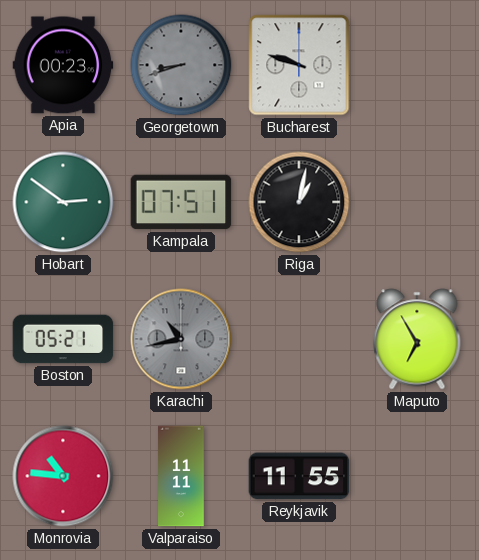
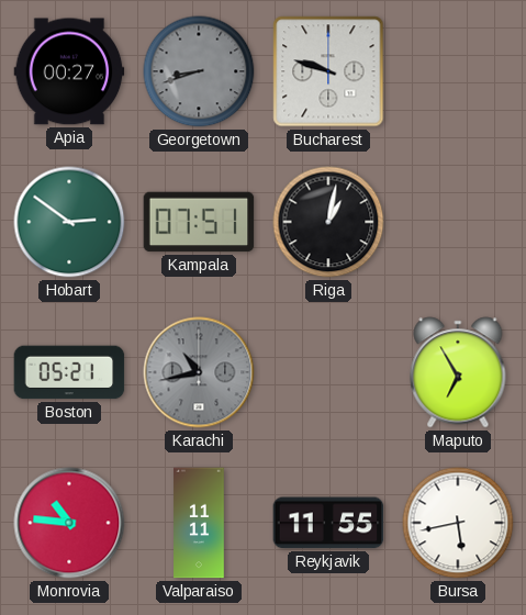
Apia: 00:23 -> 00:27 (69, 71)
Bursa: none -> 5:43 (458, 523)
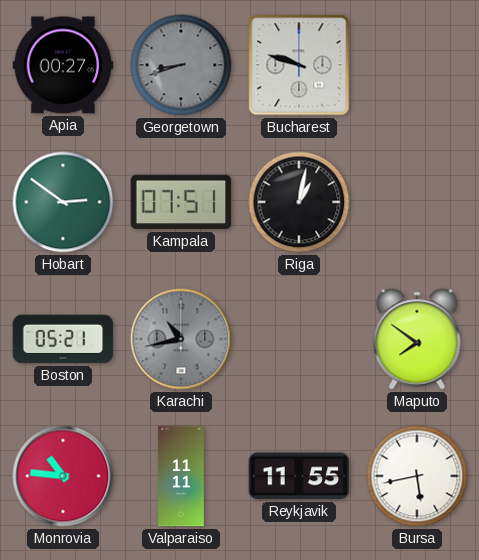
Maputo: 6:55 -> 7:51 (417, 339)
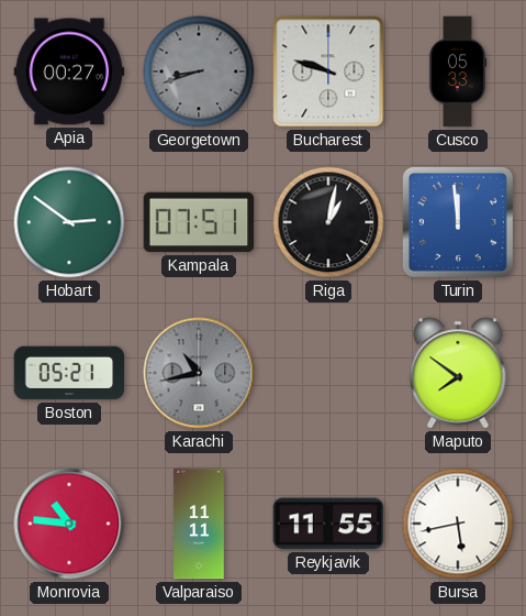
Cusco: none -> 05:33 (458, 71)
Turin: none -> 11:59 (458, 222)
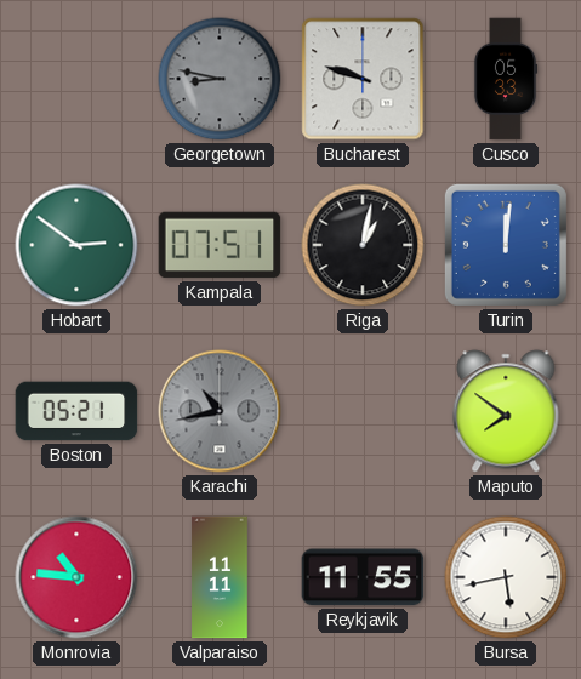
Apia: 00:27 -> none (69, 71)
Georgetown: 8:42 -> 8:47 (220, 79)
Turin: 11:59 -> 12:01 (506, 245)
